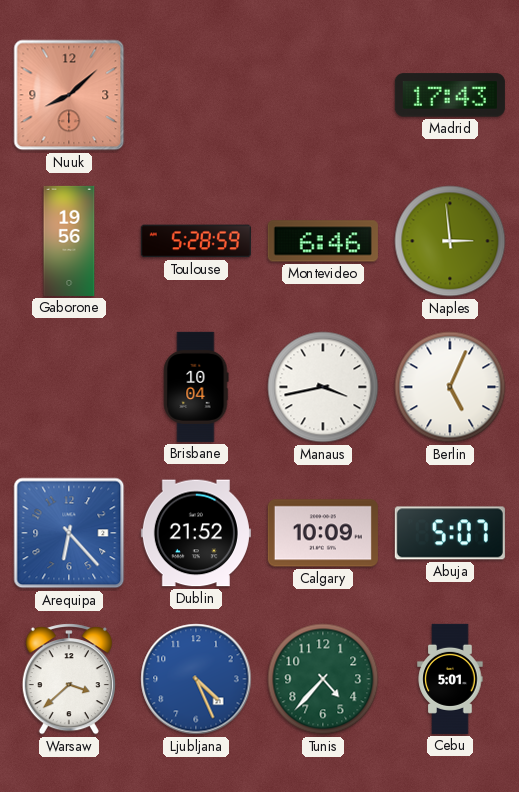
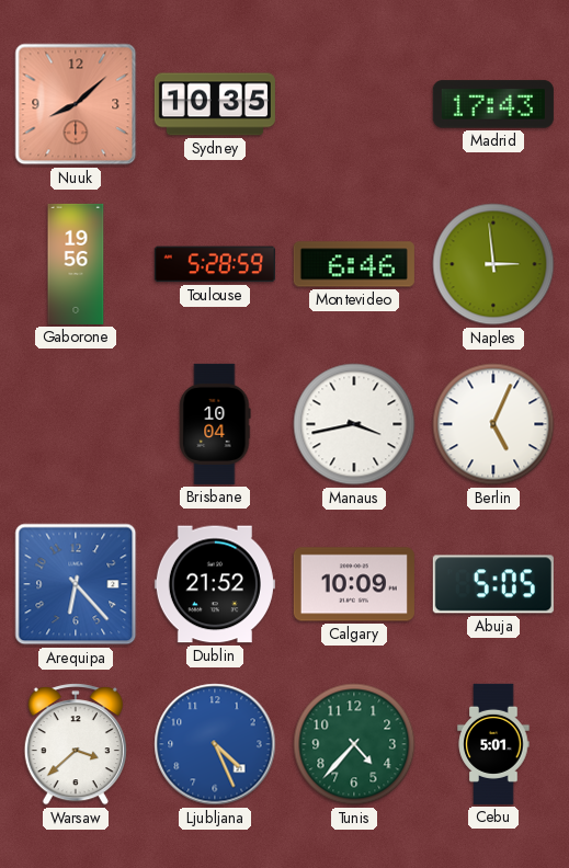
Sydney: none -> 10:35 (215, 104)
Abuja: 5:07 -> 5:05 (493, 584)
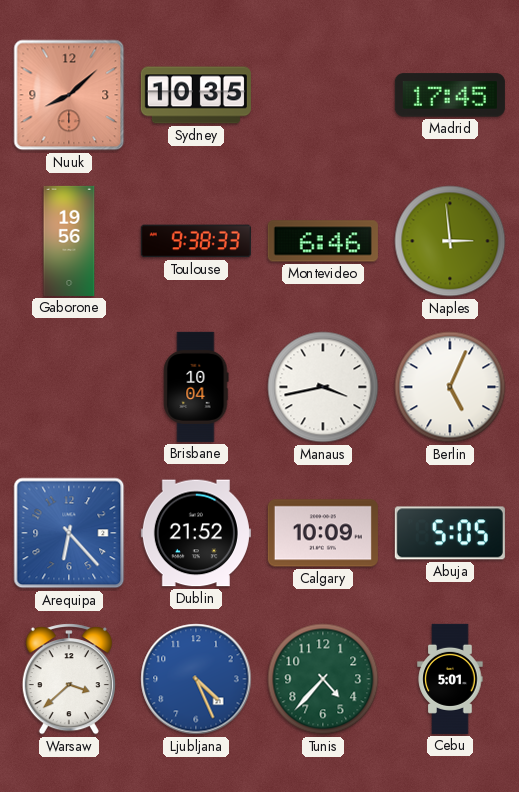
Madrid: 17:43 -> 17:45 (450, 95)
Toulouse: 5:28 -> 9:38 (196, 241)
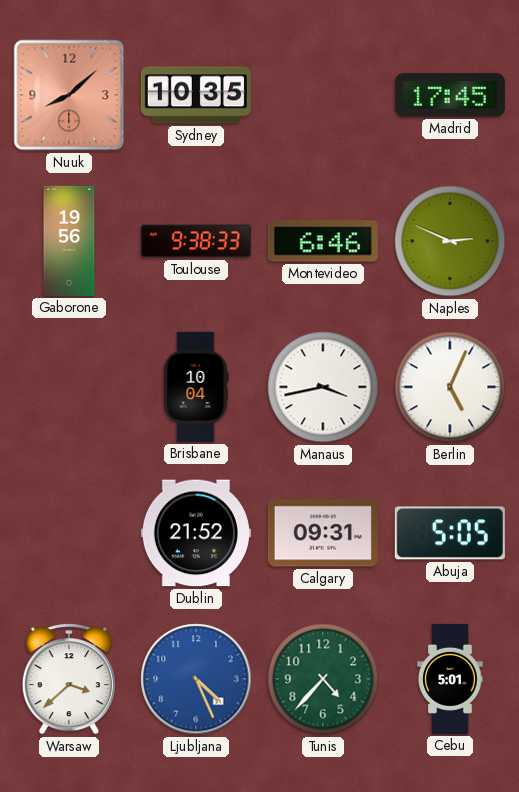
Naples: 2:59 -> 2:49 (450, 241)
Arequipa: 6:23 -> none (69, 533)
Calgary: 10:09 -> 09:31 (323, 533)
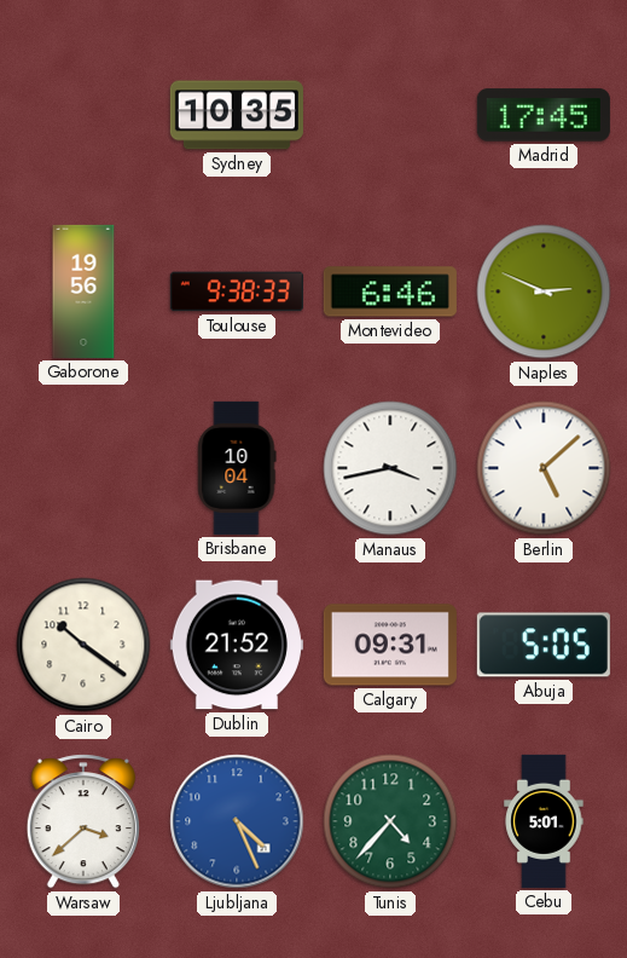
Nuuk: 8:08 -> none (69, 95)
Berlin: 5:04 -> 5:08 (544, 468)
Cairo: none -> 10:21 (83, 645)
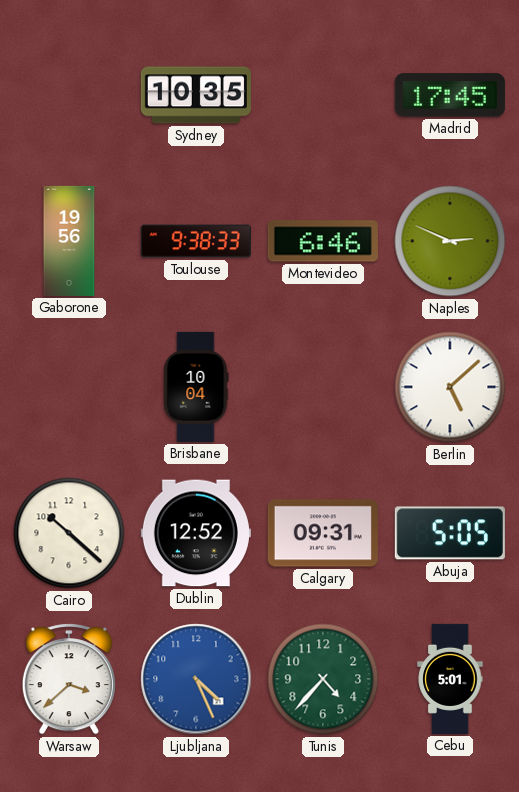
Manaus: 3:43 -> none (390, 468)
Cairo: 10:21 -> 10:22 (69, 533)
Dublin: 21:52 -> 12:52 (196, 533)
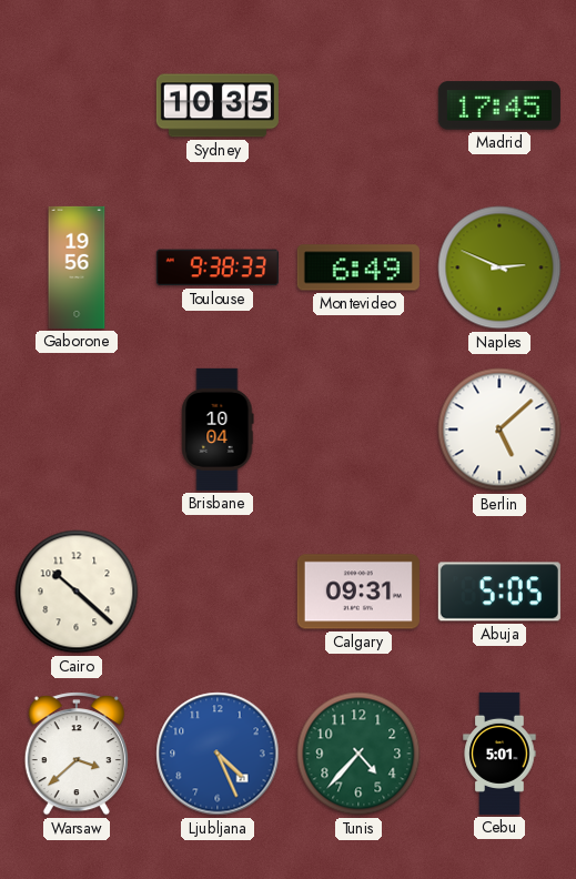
Montevideo: 6:46 -> 6:49 (358, 267)
Dublin: 12:52 -> none (196, 533)
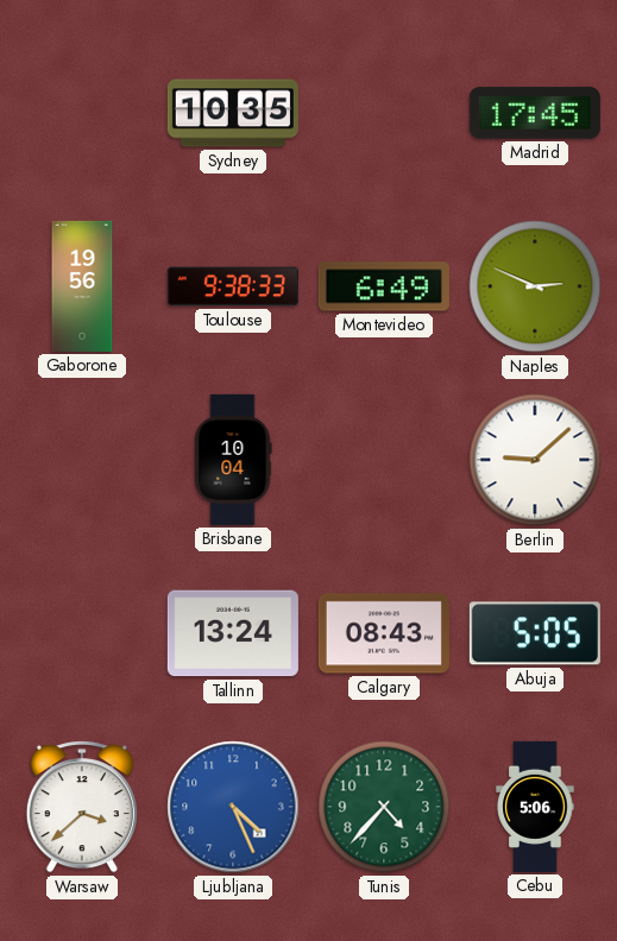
Berlin: 5:08 -> 9:08 (535, 460)
Cairo: 10:22 -> none (77, 592)
Tallinn: none -> 13:24 (233, 633)
Calgary: 09:31 -> 08:43 (384, 633)
Cebu: 5:01 -> 5:06 (535, 807)
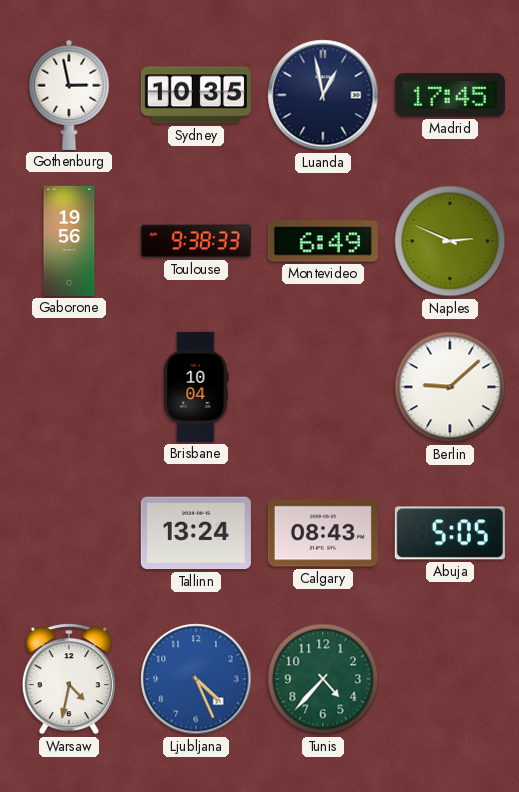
Gothenburg: none -> 2:58 (69, 95)
Luanda: none -> 12:58 (323, 95)
Warsaw: 3:38 -> 4:32 (69, 679)
Cebu: 5:06 -> none (535, 807)
